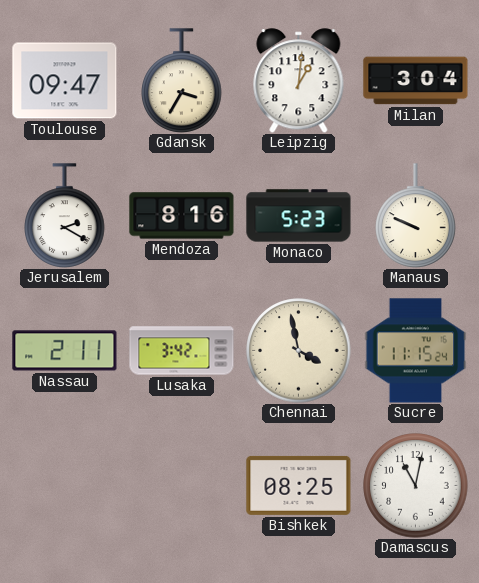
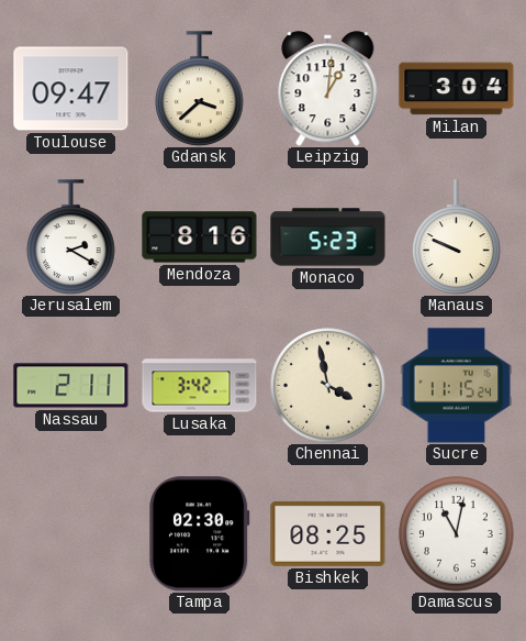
Gdansk: 3:35 -> 3:38 (200, 89)
Tampa: none -> 02:30 (200, 534)
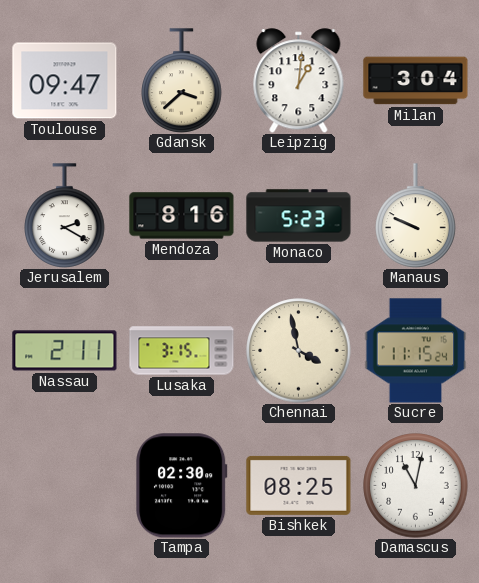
Lusaka: 3:42 -> 3:15 (182, 351)
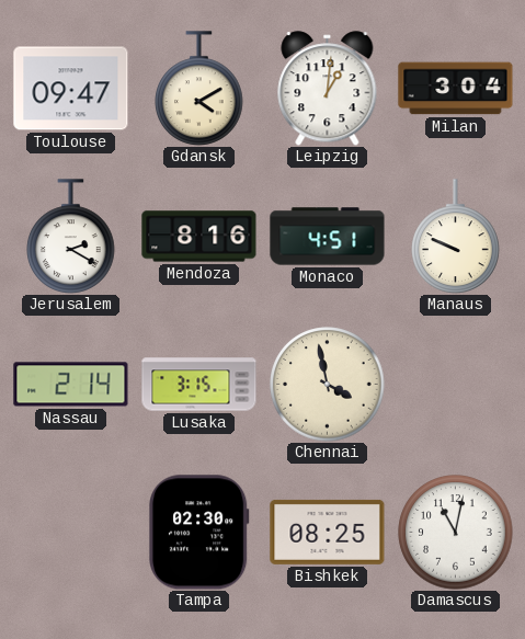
Gdansk: 3:38 -> 4:10 (199, 89)
Monaco: 5:23 -> 4:51 (328, 237)
Nassau: 2:11 -> 2:14 (71, 385)
Sucre: 11:15 -> none (416, 351)
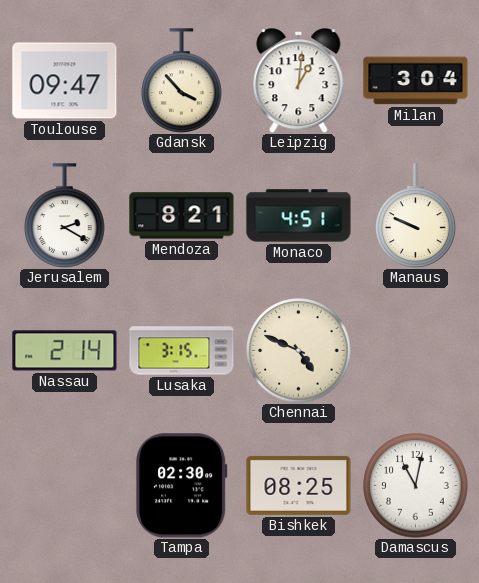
Gdansk: 4:10 -> 3:53 (182, 81)
Mendoza: 8:16 -> 8:21 (182, 216)
Chennai: 3:58 -> 4:49 (299, 351)
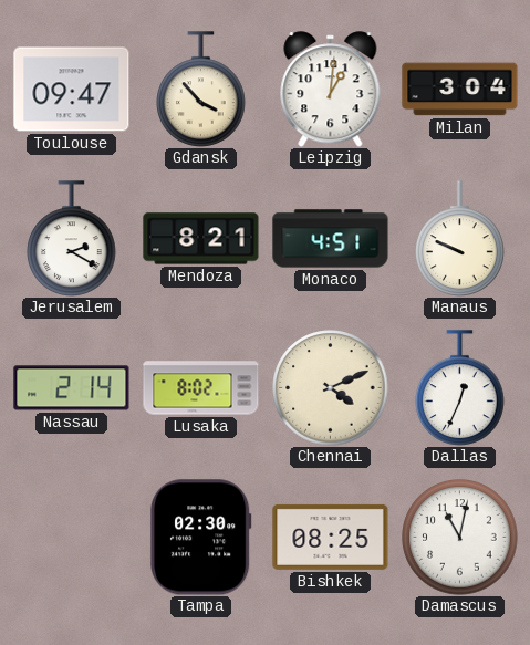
Lusaka: 3:15 -> 8:02 (201, 388)
Chennai: 4:49 -> 4:11 (331, 388)
Dallas: none -> 12:34 (460, 388)
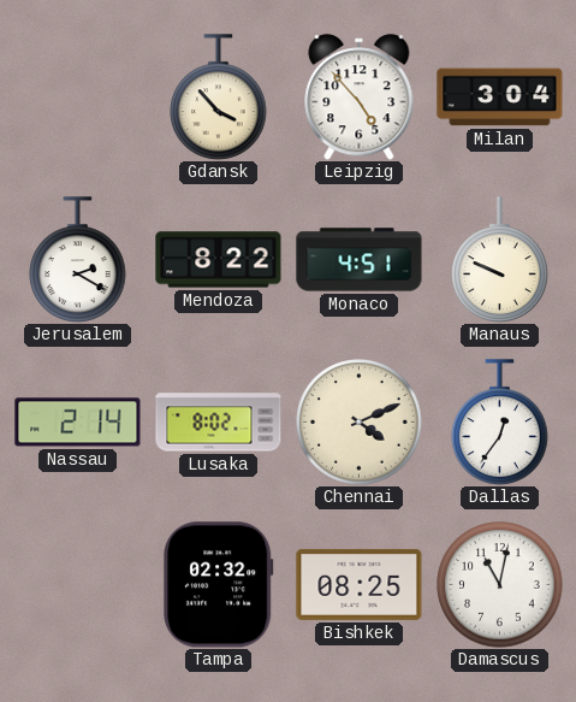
Toulouse: 09:47 -> none (72, 90)
Leipzig: 1:01 -> 4:53 (360, 98)
Mendoza: 8:21 -> 8:22 (219, 260)
Dallas: 12:34 -> 12:36 (500, 423)
Tampa: 02:30 -> 02:32 (219, 585)
